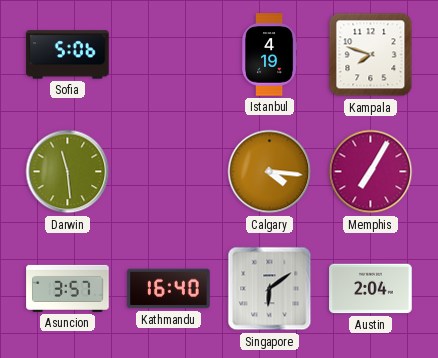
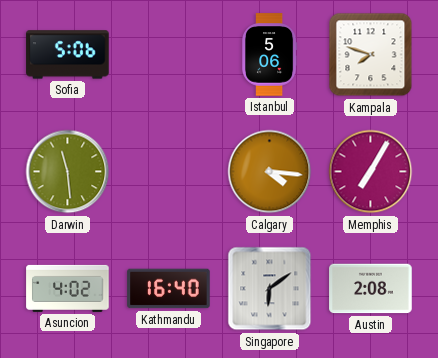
Istanbul: 4:19 -> 5:06 (269, 55)
Asuncion: 3:57 -> 4:02 (68, 288)
Austin: 2:04 -> 2:08 (371, 289)
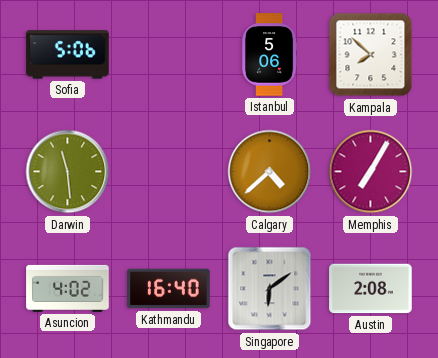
Kampala: 7:48 -> 7:52 (371, 55)
Calgary: 4:16 -> 4:38 (270, 172)
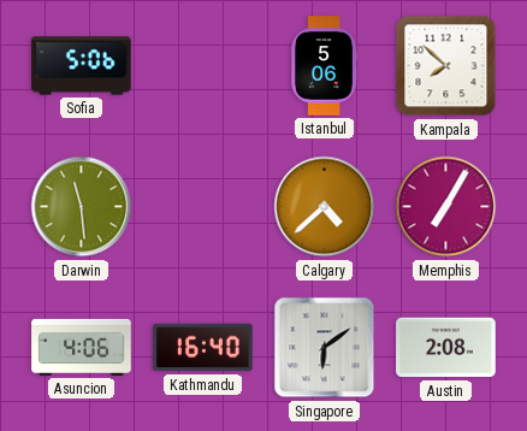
Asuncion: 4:02 -> 4:06 (82, 347)
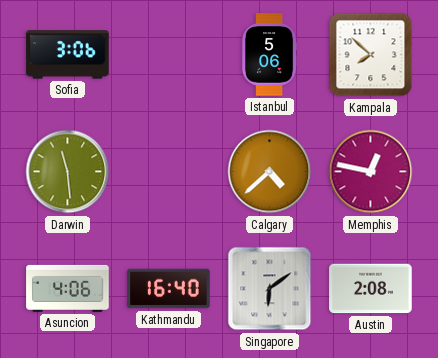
Sofia: 5:06 -> 3:06 (68, 55)
Memphis: 7:05 -> 12:47 (371, 172)
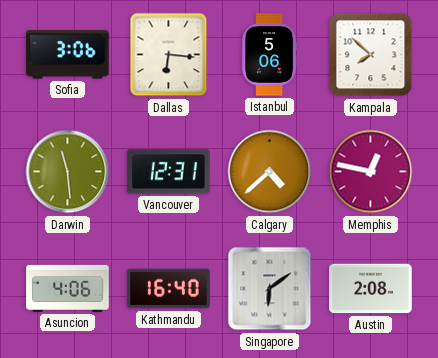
Dallas: none -> 6:16 (169, 55)
Vancouver: none -> 12:31 (169, 172)
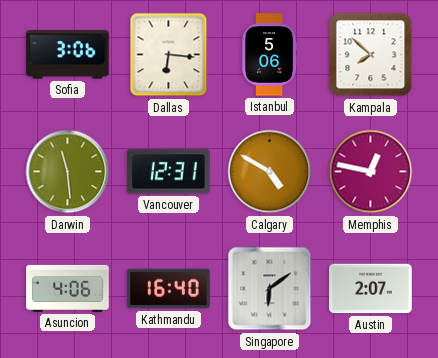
Calgary: 4:38 -> 4:50 (270, 172)
Austin: 2:08 -> 2:07 (371, 289)
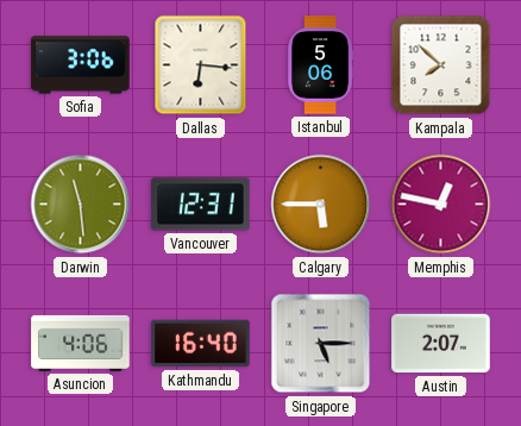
Calgary: 4:50 -> 5:45 (321, 205)
Singapore: 6:09 -> 5:15 (321, 344)
